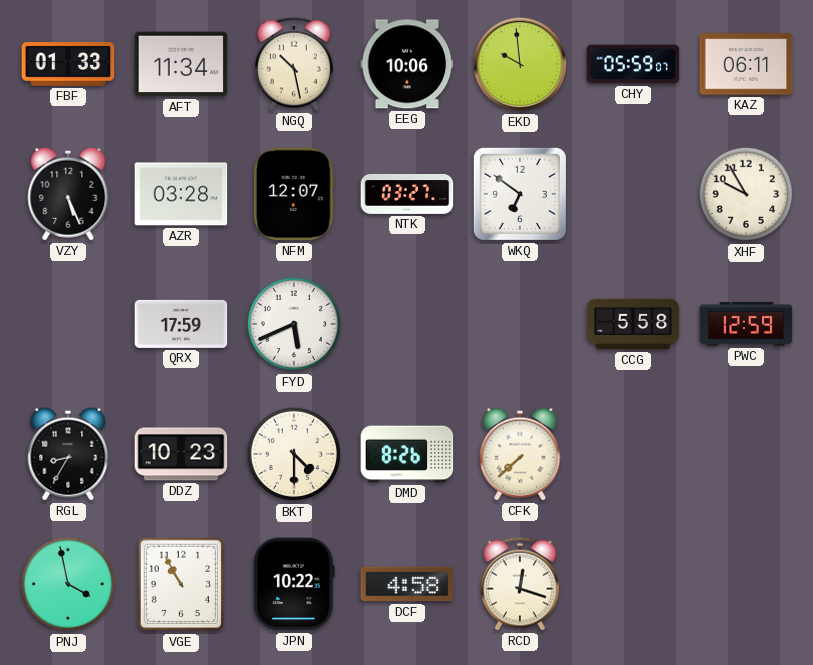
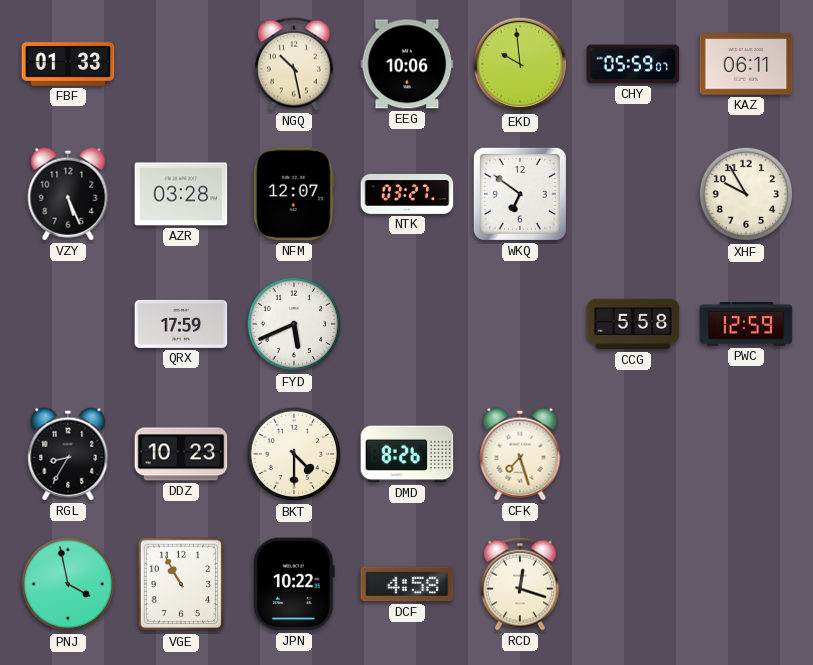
AFT: 11:34 -> none (181, 64)
CFK: 7:38 -> 7:27 (520, 454)
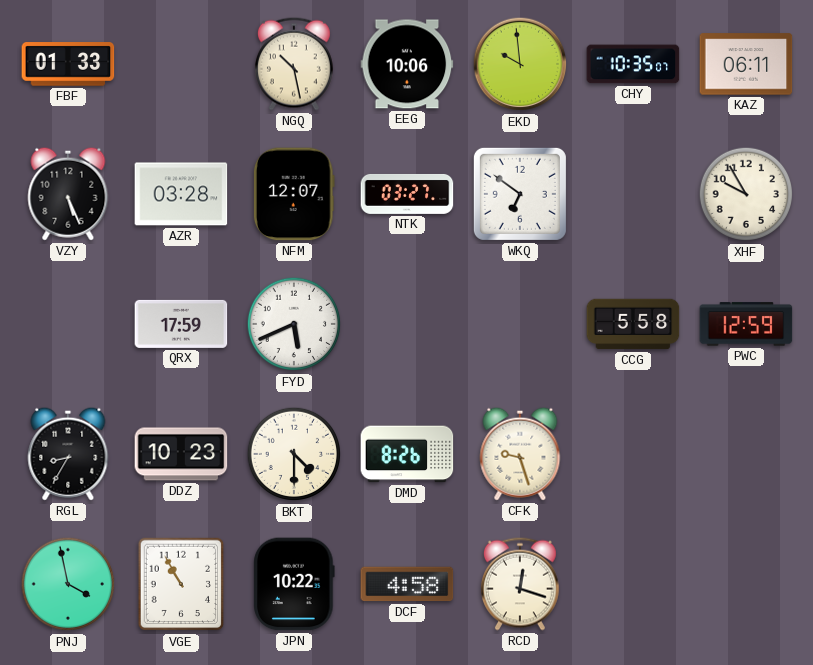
CHY: 05:59 -> 10:35 (633, 64)
CFK: 7:27 -> 9:27 (520, 454)
